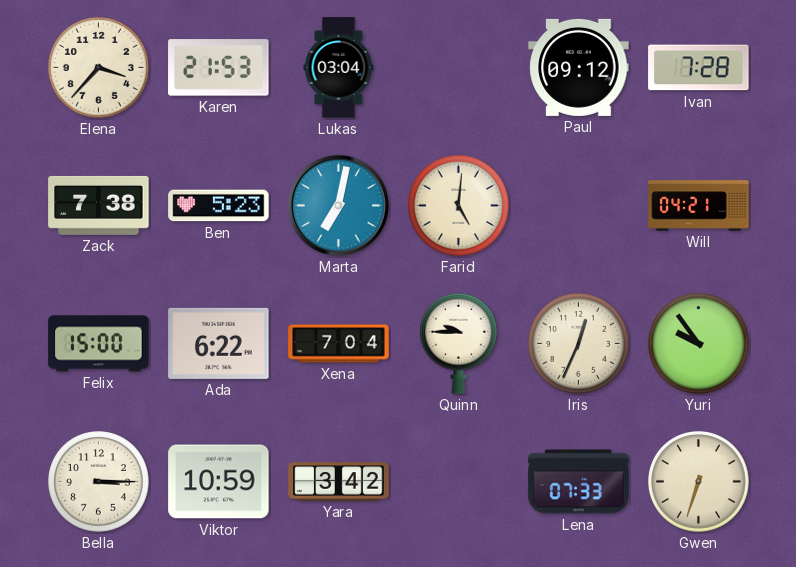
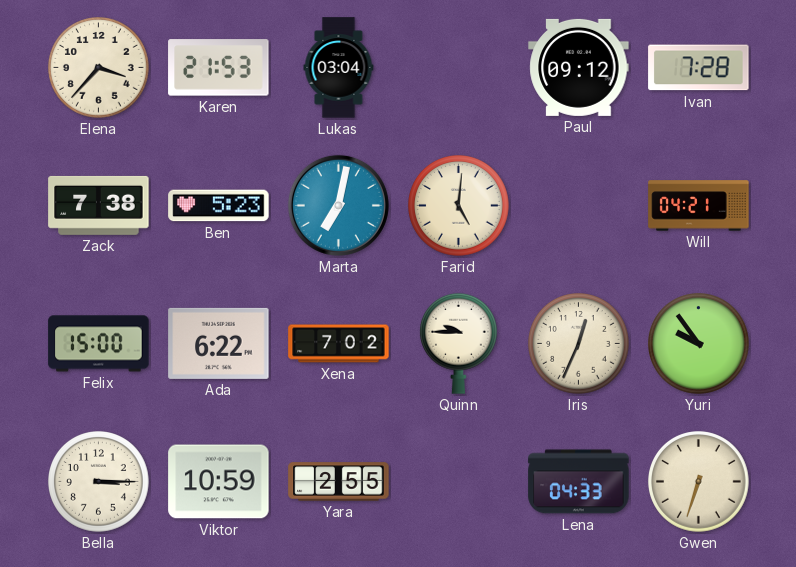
Xena: 7:04 -> 7:02 (339, 344)
Yara: 3:42 -> 2:55 (339, 482)
Lena: 07:33 -> 04:33 (579, 482)
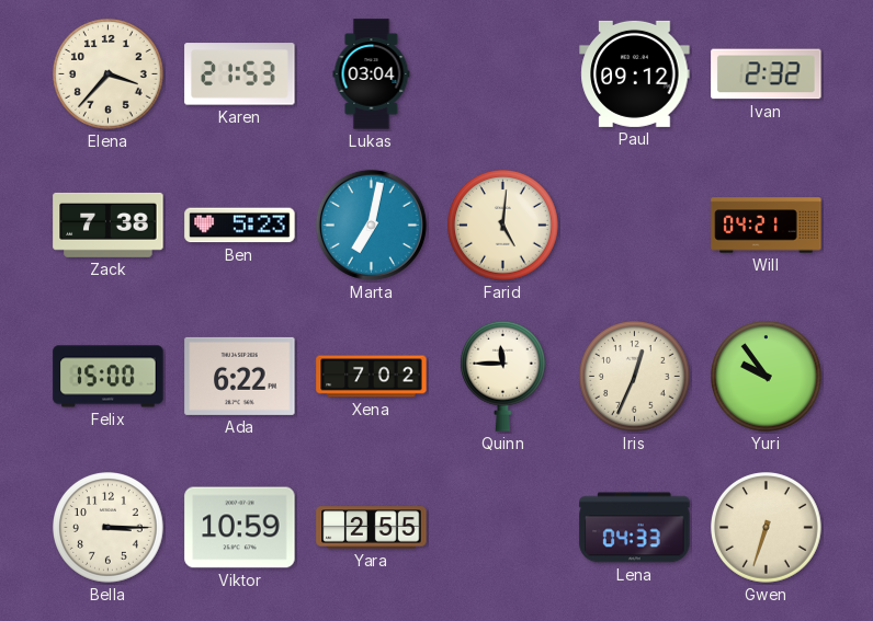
Ivan: 7:28 -> 2:32 (767, 74)
Quinn: 9:45 -> 11:45 (502, 376)
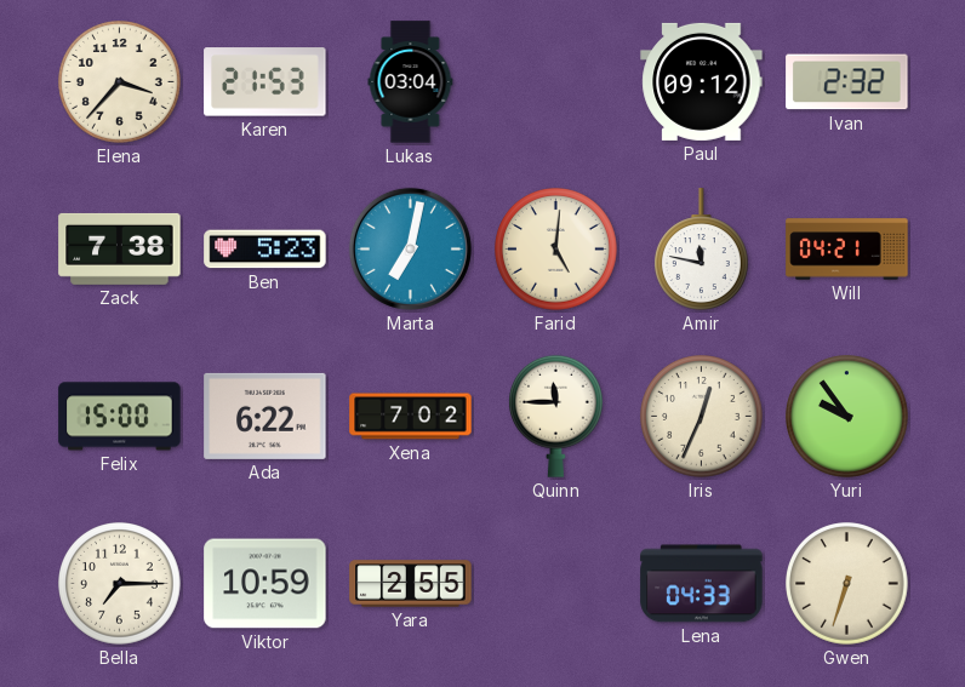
Amir: none -> 11:47 (701, 250)
Bella: 3:15 -> 7:15 (120, 584)
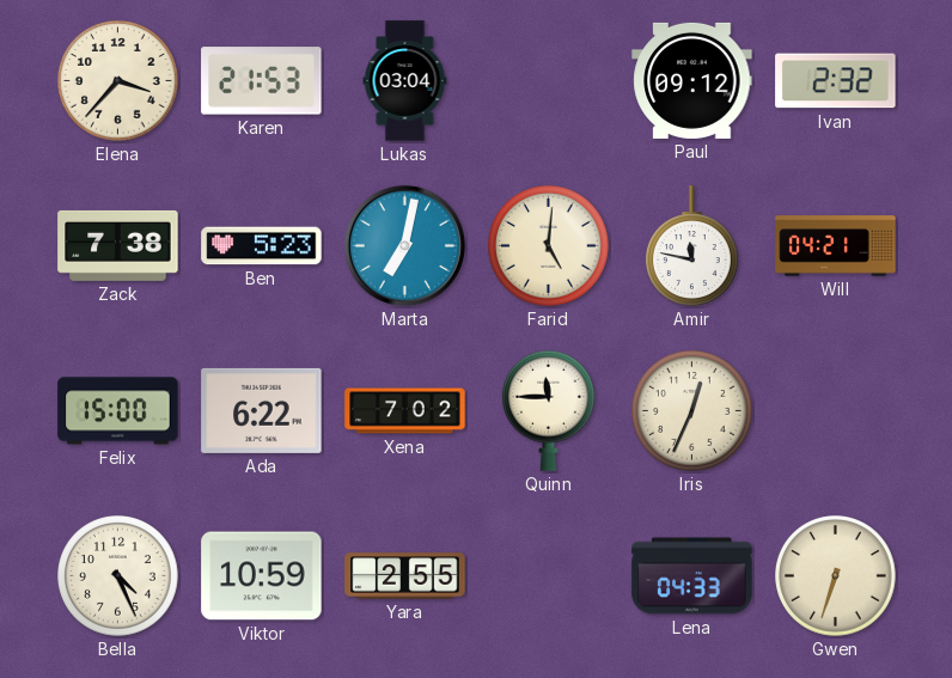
Yuri: 9:54 -> none (847, 417)
Bella: 7:15 -> 4:26 (118, 576)
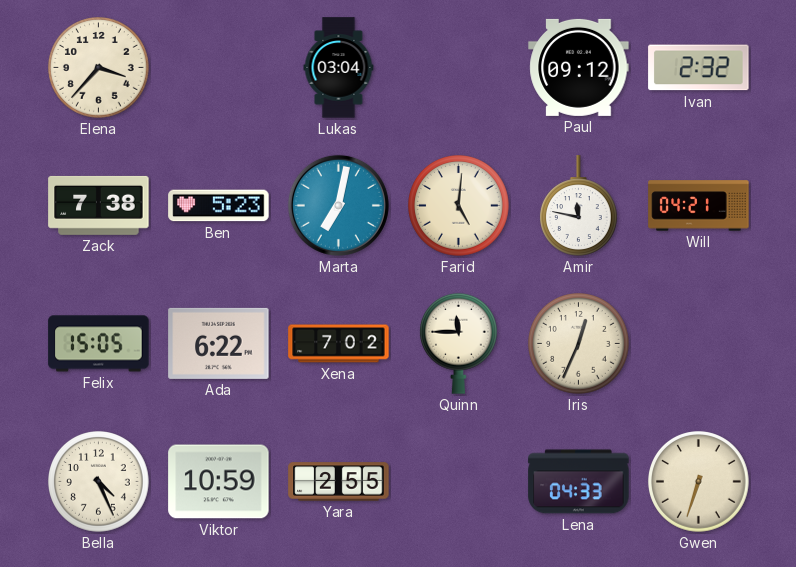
Karen: 21:53 -> none (262, 81)
Felix: 15:00 -> 15:05 (99, 344)
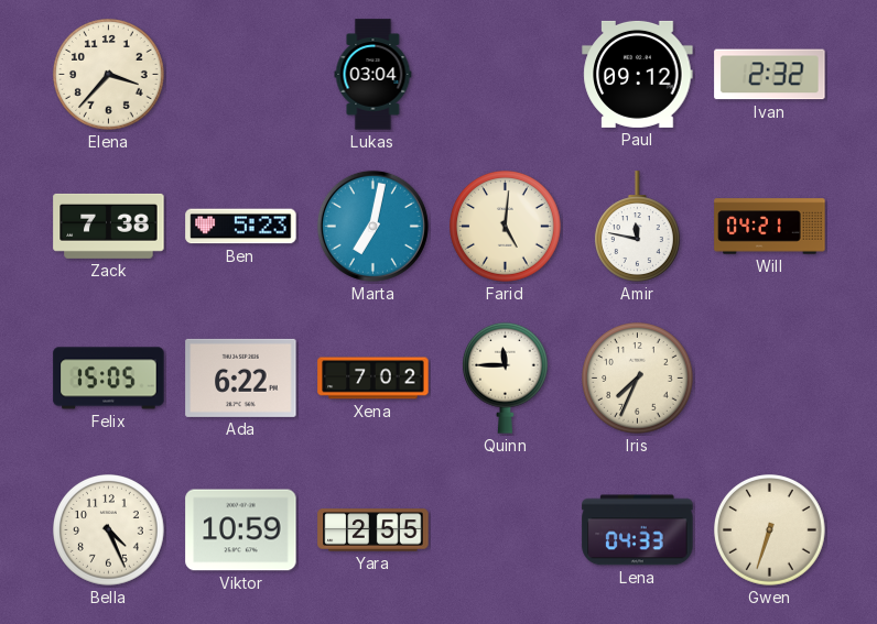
Iris: 12:34 -> 7:34 (638, 379)
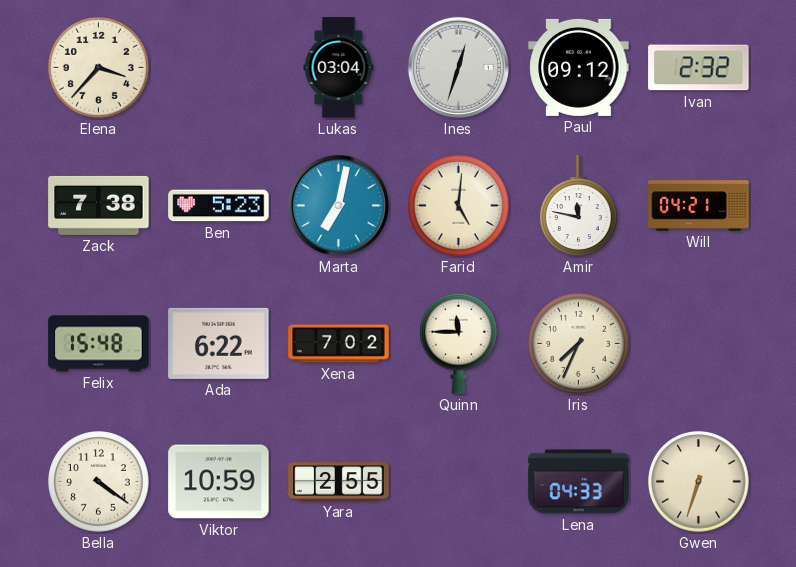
Ines: none -> 12:33 (458, 67)
Felix: 15:05 -> 15:48 (99, 344)
Bella: 4:26 -> 4:21 (99, 482)
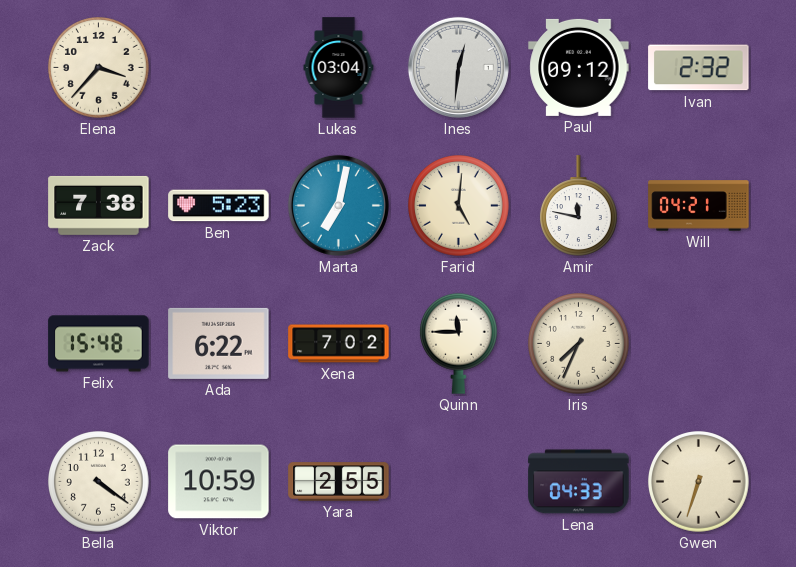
Ines: 12:33 -> 12:31 (458, 67)
